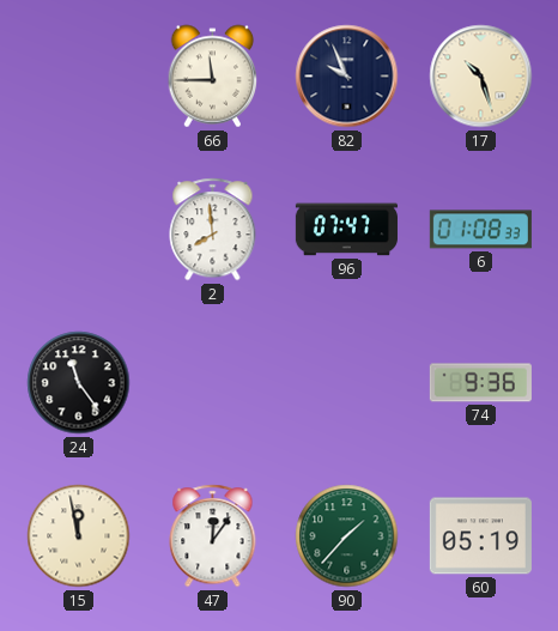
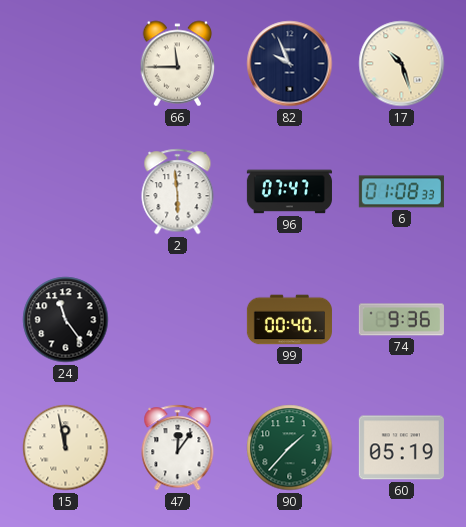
2: 7:59 -> 5:59 (178, 192)
99: none -> 00:40 (289, 320)
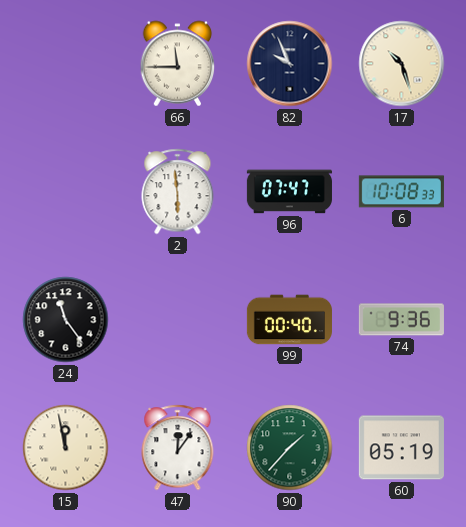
6: 01:08 -> 10:08 (401, 192)
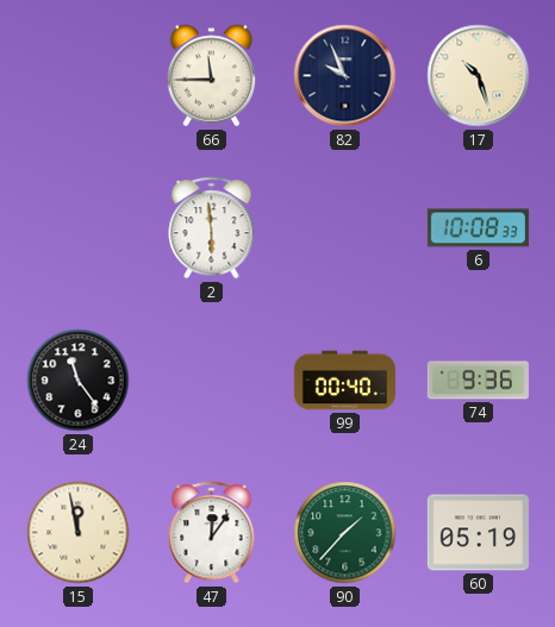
96: 07:47 -> none (289, 192)
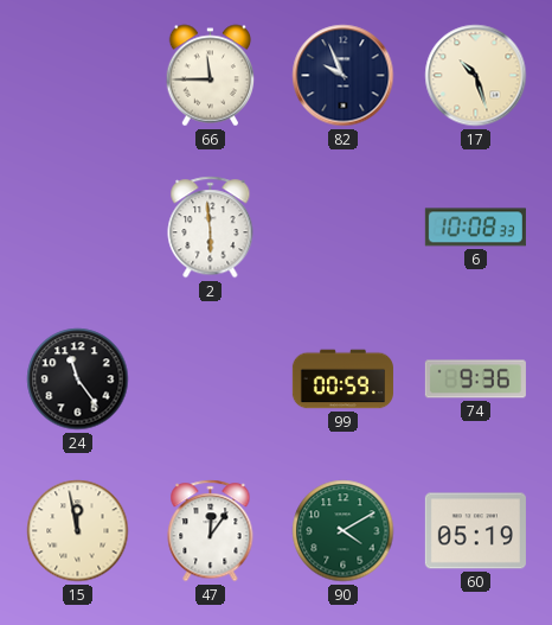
99: 00:40 -> 00:59 (342, 380)
90: 1:37 -> 4:10 (344, 531)
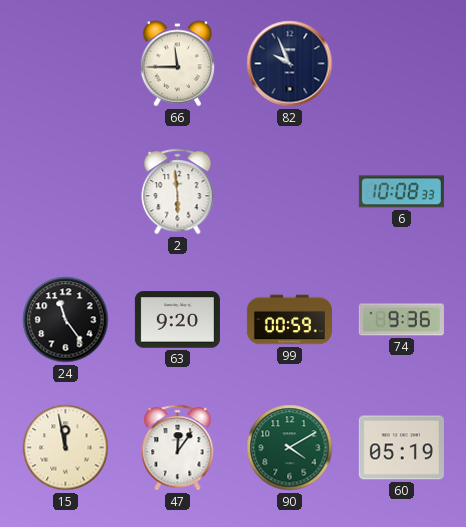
17: 10:27 -> none (476, 76)
63: none -> 9:20 (177, 320)
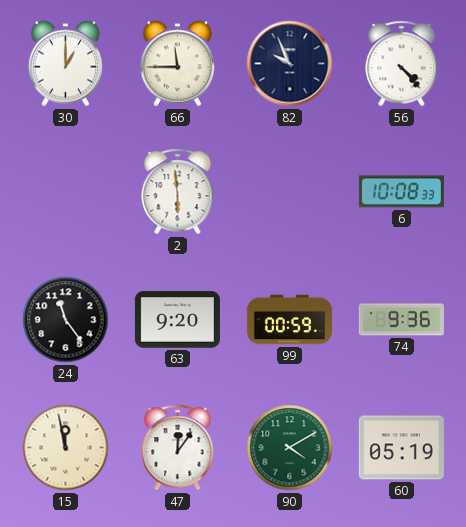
30: none -> 1:00 (66, 64)
56: none -> 4:23 (402, 64)
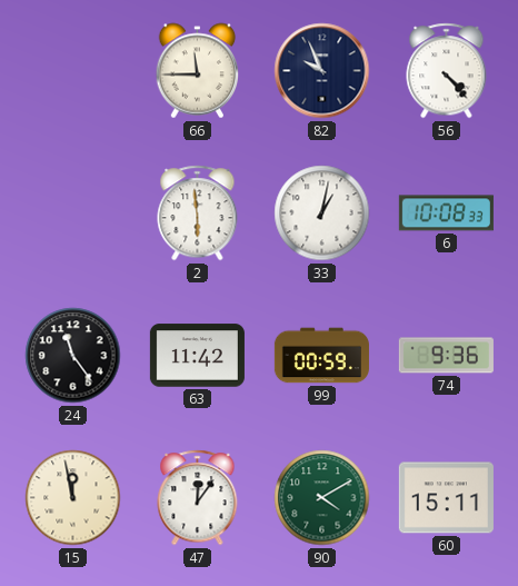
30: 1:00 -> none (66, 64)
33: none -> 1:02 (322, 213)
63: 9:20 -> 11:42 (197, 356)
60: 05:19 -> 15:11 (446, 498)
